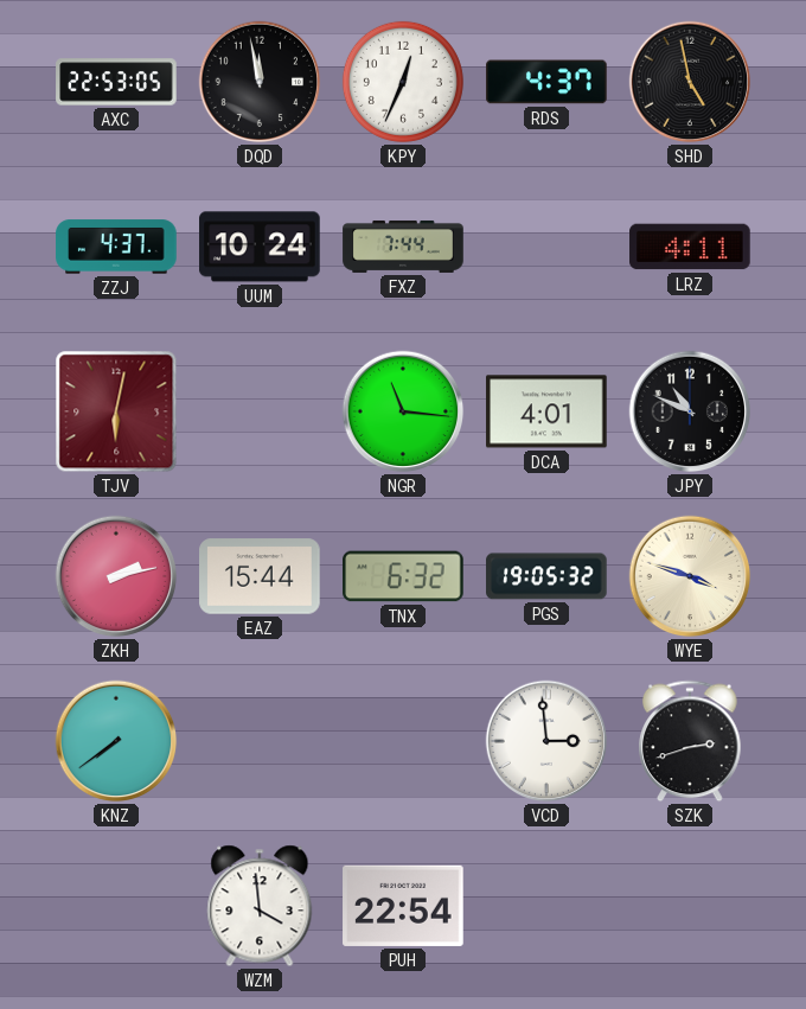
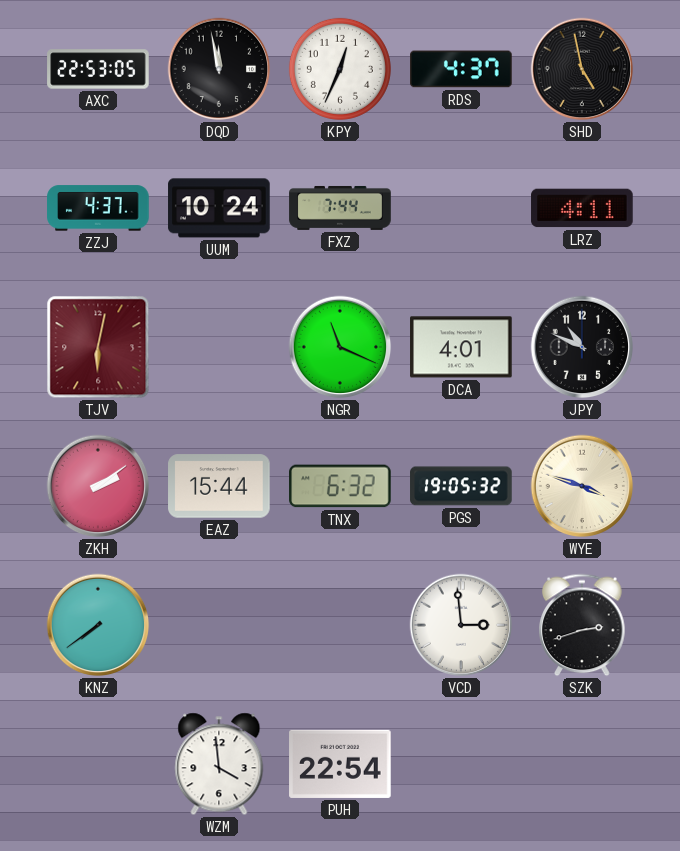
NGR: 11:16 -> 11:19 (340, 347)
ZKH: 2:13 -> 2:09 (98, 486)
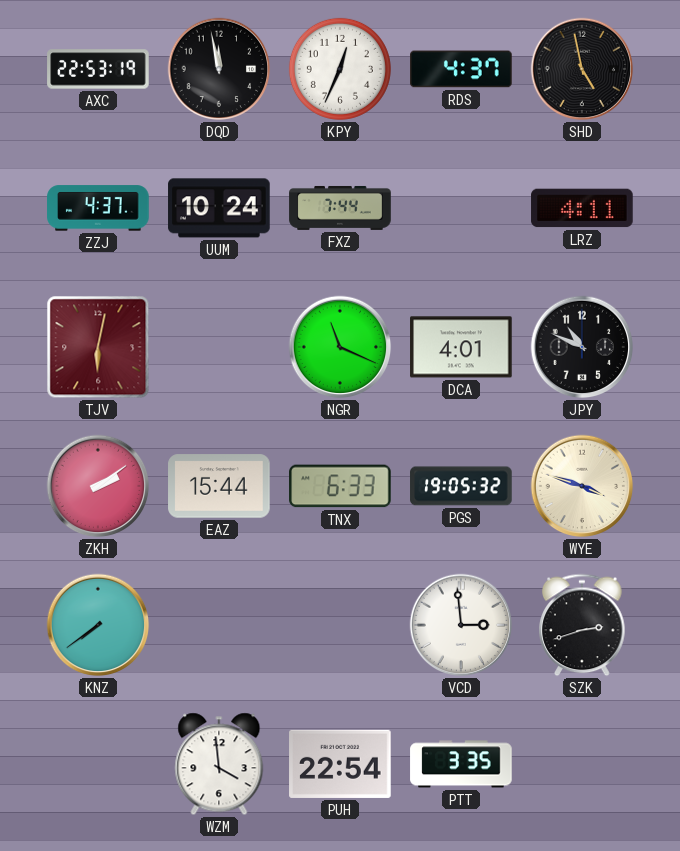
AXC: 22:53:05 -> 22:53:19 (98, 69)
TNX: 6:32 -> 6:33 (340, 486)
PTT: none -> 3:35 (461, 764)
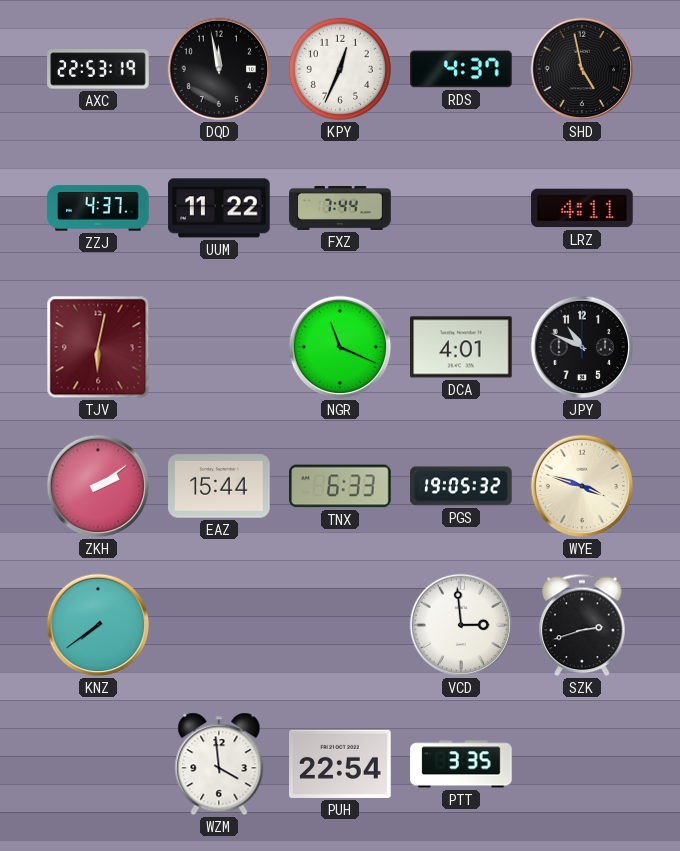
UUM: 10:24 -> 11:22 (219, 208)
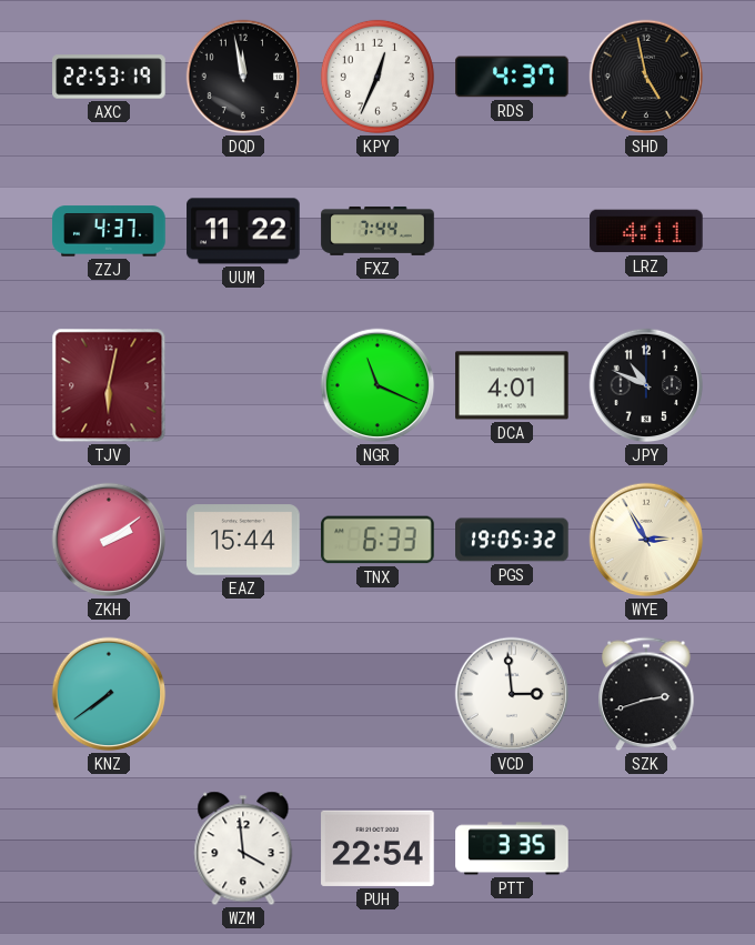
WYE: 3:48 -> 2:55 (646, 540)
